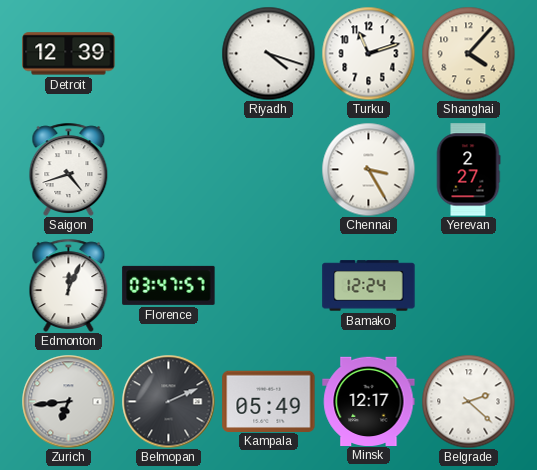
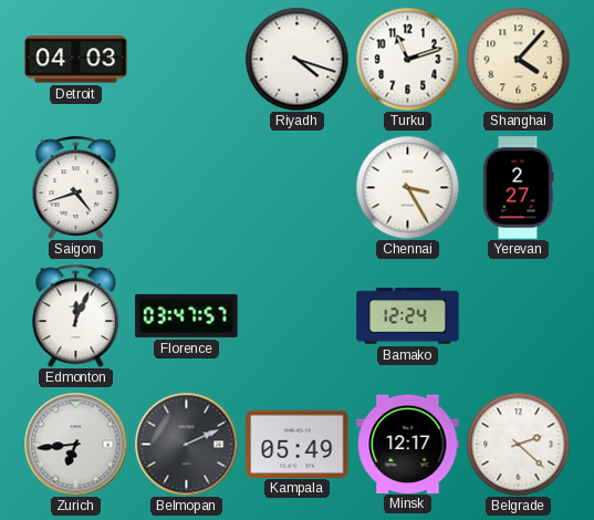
Detroit: 12:39 -> 04:03 (76, 60)
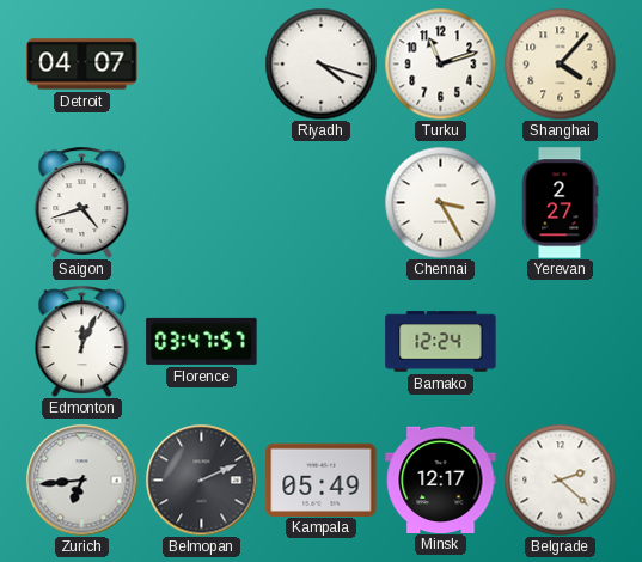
Detroit: 04:03 -> 04:07 (82, 65)
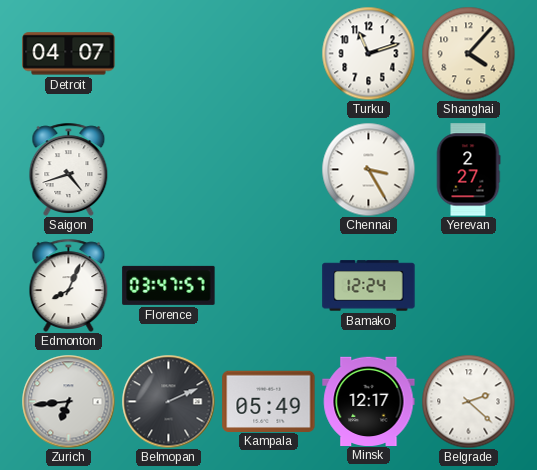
Riyadh: 4:18 -> none (320, 63)
Edmonton: 12:04 -> 8:04 (69, 285)
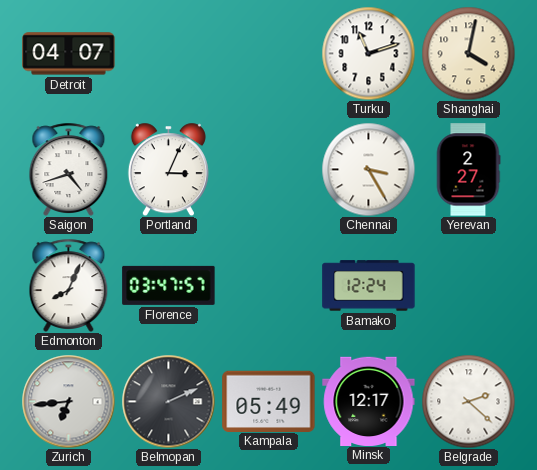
Shanghai: 4:07 -> 4:02 (468, 53)
Portland: none -> 3:04 (168, 169)
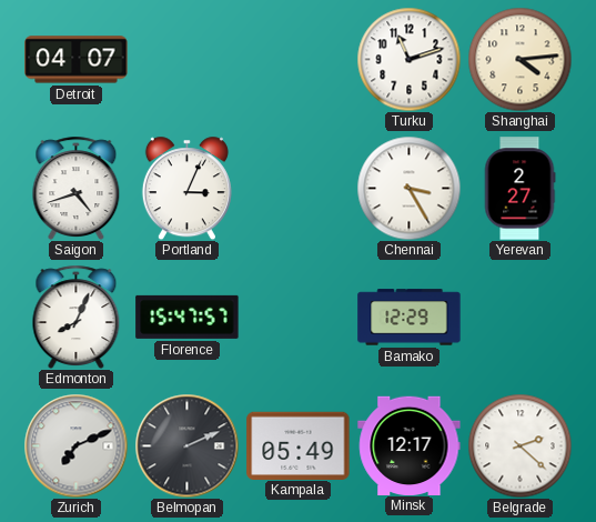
Shanghai: 4:02 -> 4:14 (519, 59)
Florence: 03:47 -> 15:47 (188, 317)
Bamako: 12:24 -> 12:29 (410, 318)
Zurich: 6:44 -> 7:11 (75, 445)
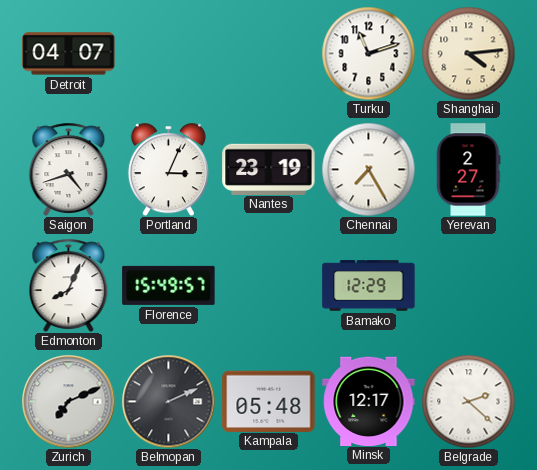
Nantes: none -> 23:19 (269, 169)
Chennai: 3:25 -> 7:25 (368, 169)
Florence: 15:47 -> 15:49 (169, 285)
Kampala: 05:49 -> 05:48 (269, 401)
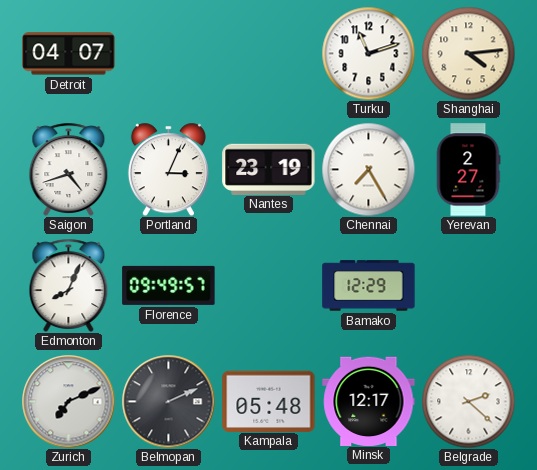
Florence: 15:49 -> 09:49 (169, 285)
